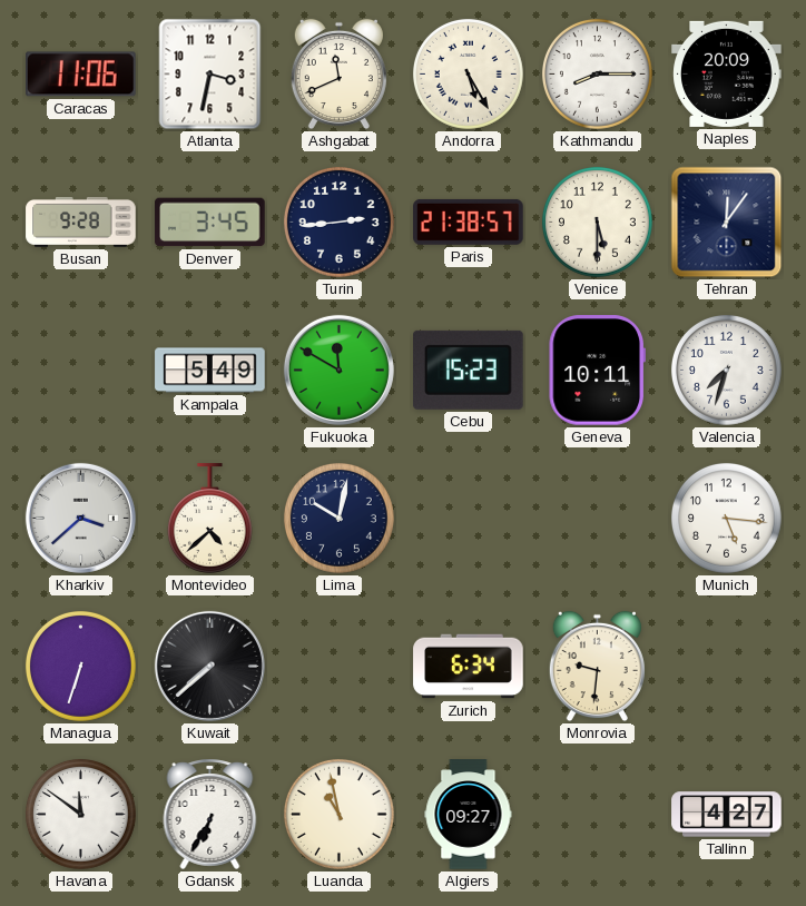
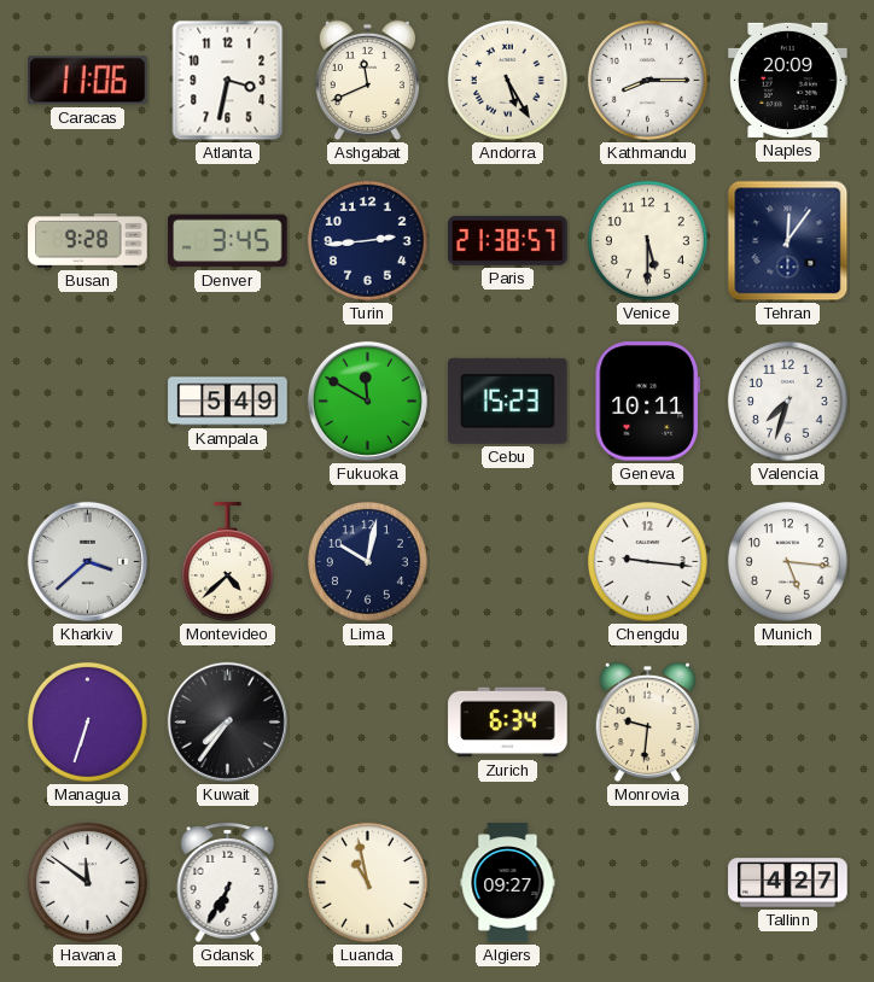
Chengdu: none -> 9:16 (647, 561)
Kuwait: 7:38 -> 7:36 (227, 721)
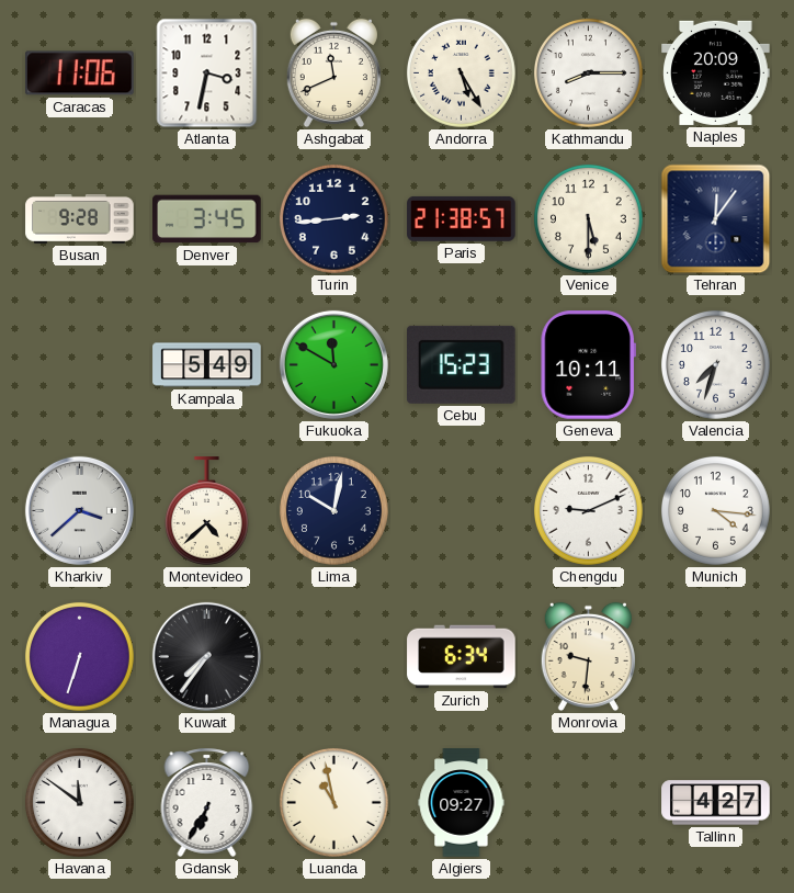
Chengdu: 9:16 -> 9:11 (588, 510)
Munich: 5:16 -> 4:16 (715, 510)
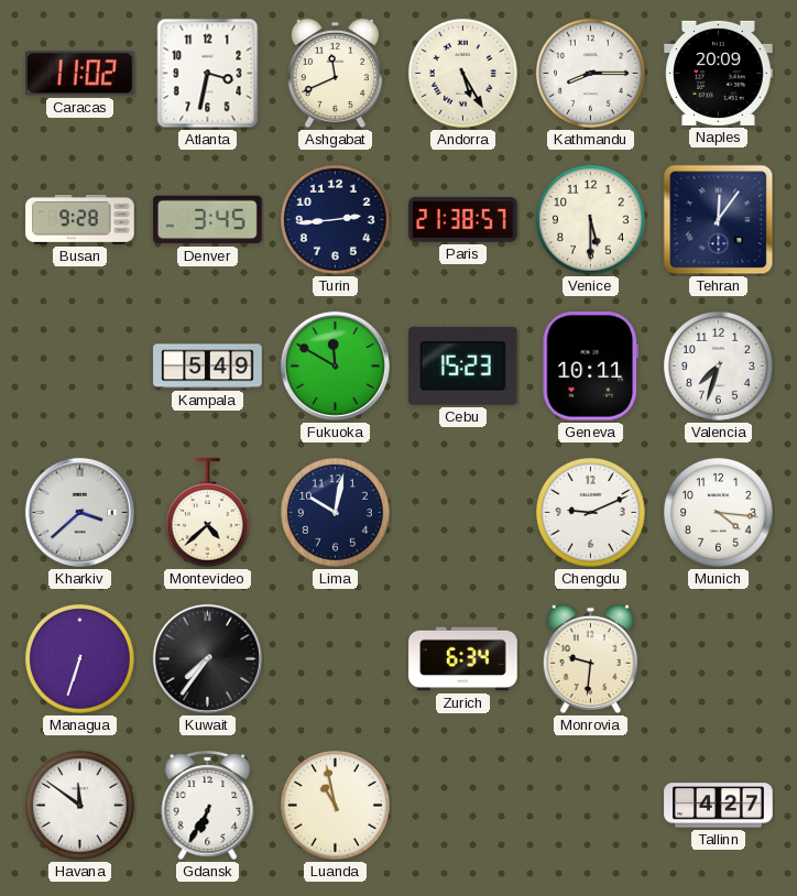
Caracas: 11:06 -> 11:02 (80, 74)
Algiers: 09:27 -> none (462, 803)
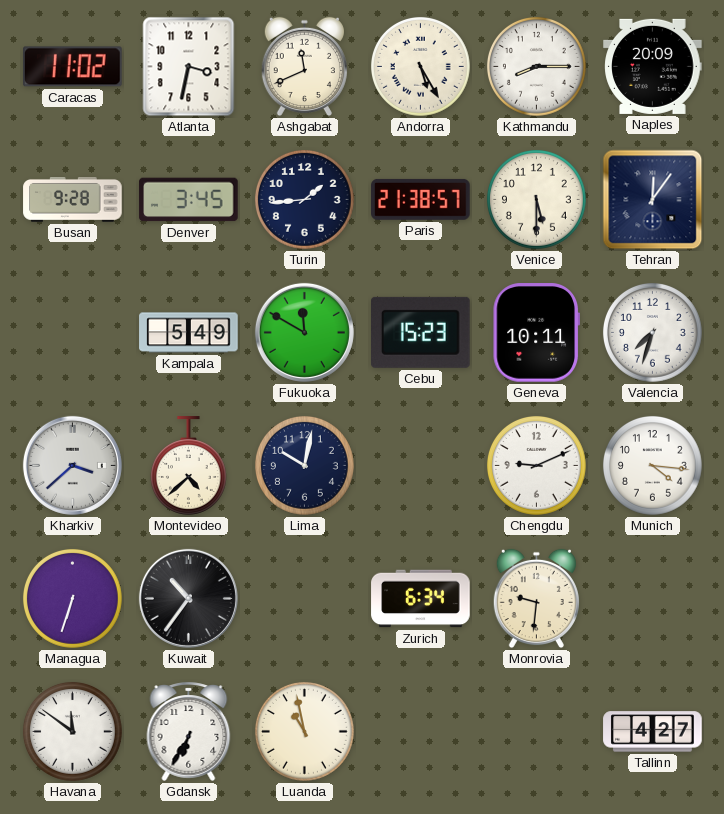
Turin: 2:44 -> 1:44 (304, 199)
Kuwait: 7:36 -> 10:36 (188, 598)
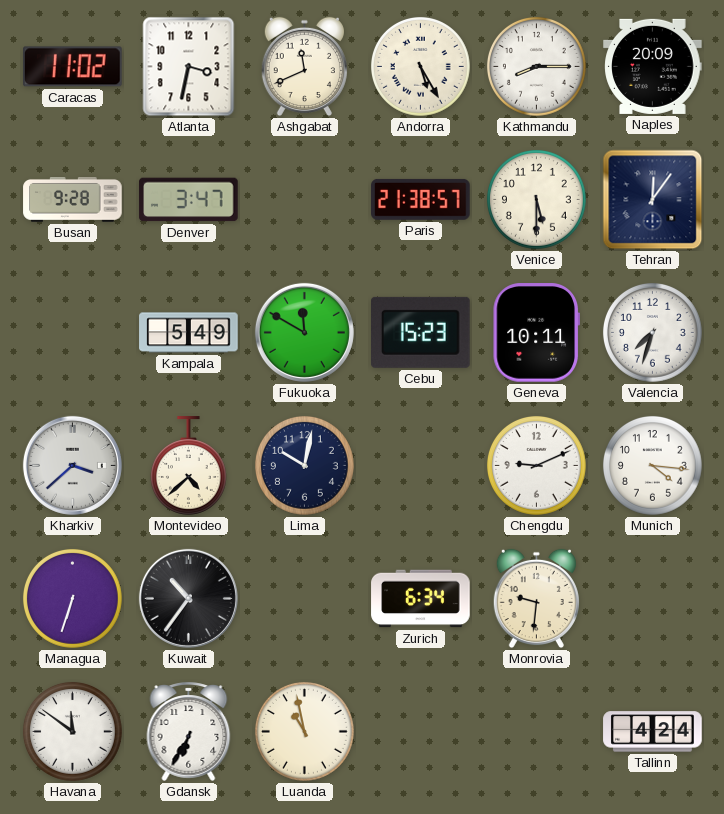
Denver: 3:45 -> 3:47 (189, 200)
Turin: 1:44 -> none (304, 199)
Tallinn: 4:27 -> 4:24 (653, 732)
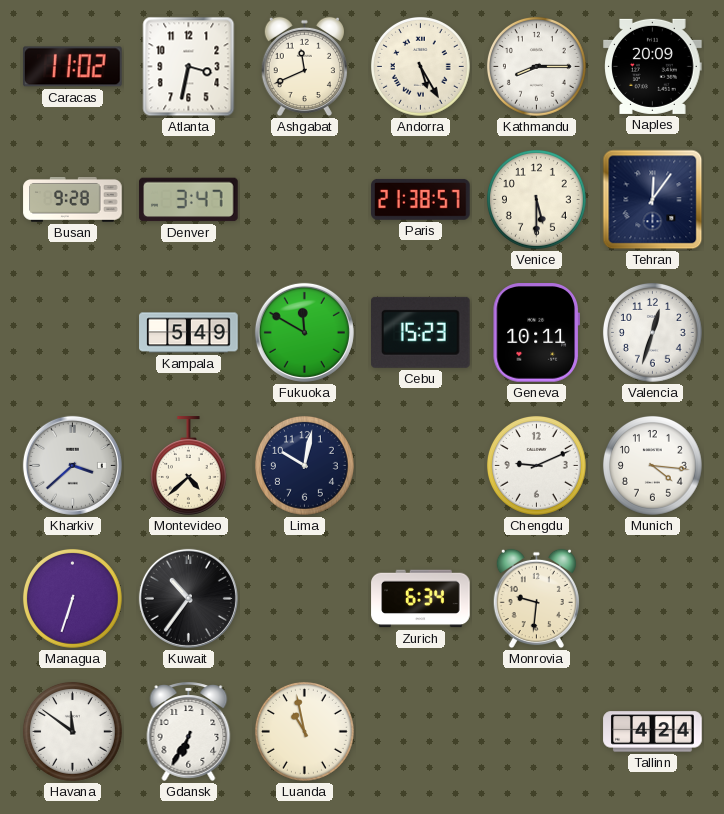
Valencia: 7:33 -> 12:33 (652, 332)
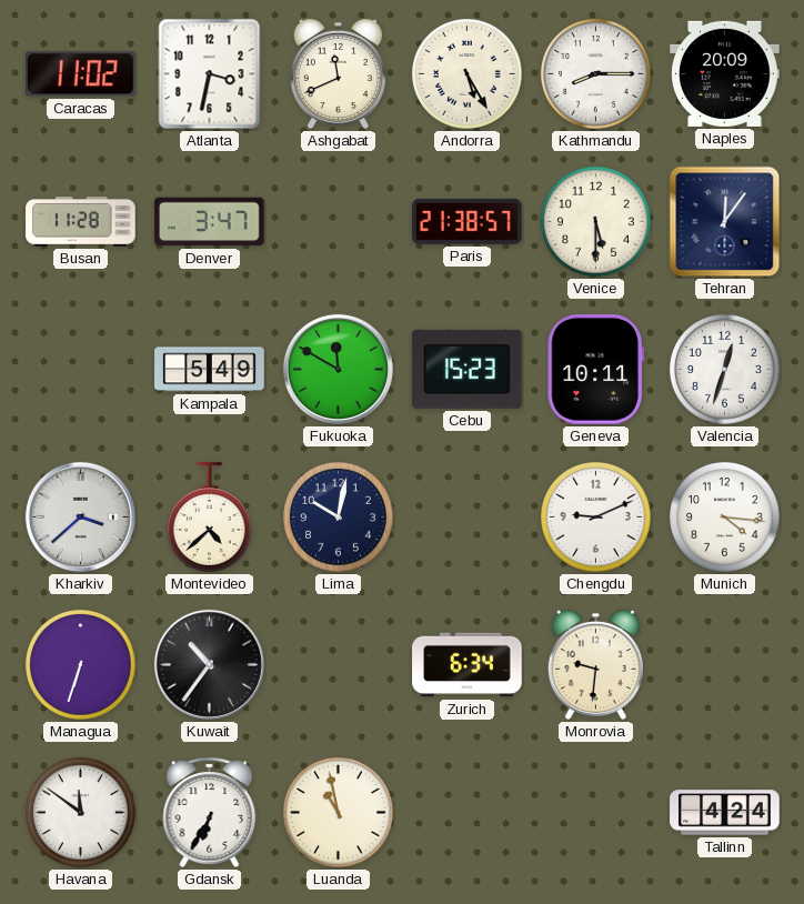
Busan: 9:28 -> 11:28 (81, 222)
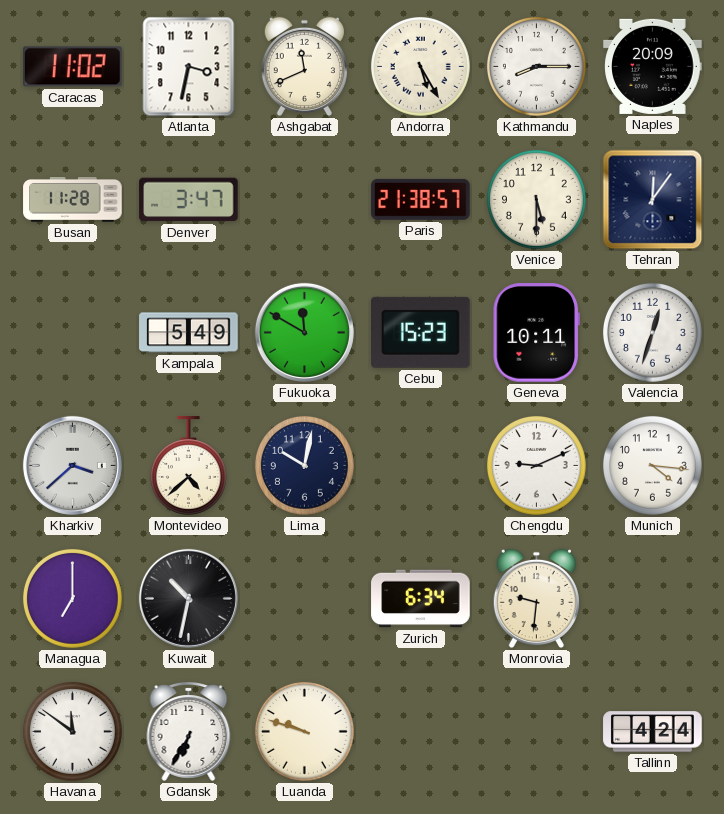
Managua: 6:33 -> 7:00 (72, 598)
Kuwait: 10:36 -> 10:32 (188, 598)
Luanda: 10:58 -> 9:48 (304, 731)
